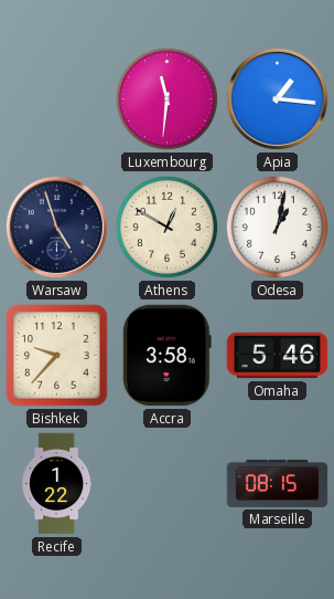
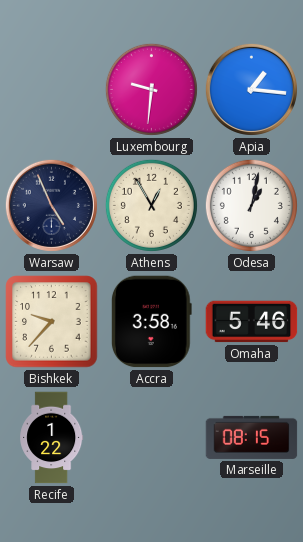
Luxembourg: 11:31 -> 9:31 (151, 89)
Warsaw: 4:57 -> 4:56 (51, 205)
Athens: 12:50 -> 12:55 (151, 205)
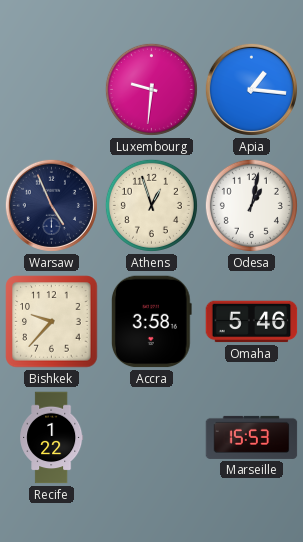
Athens: 12:55 -> 12:57 (151, 205)
Marseille: 08:15 -> 15:53 (252, 437)
